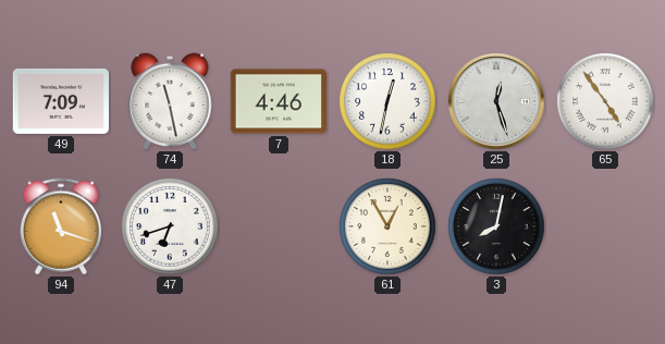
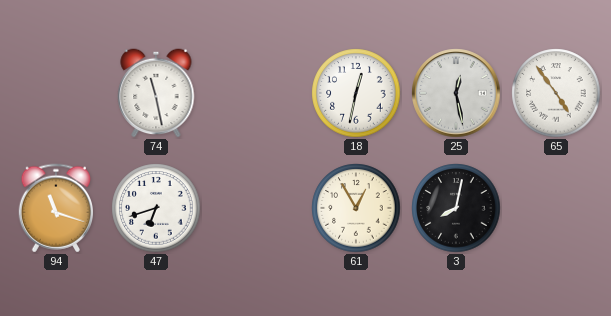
49: 7:09 -> none (61, 101)
7: 4:46 -> none (279, 101)
25: 12:27 -> 12:28 (456, 93)
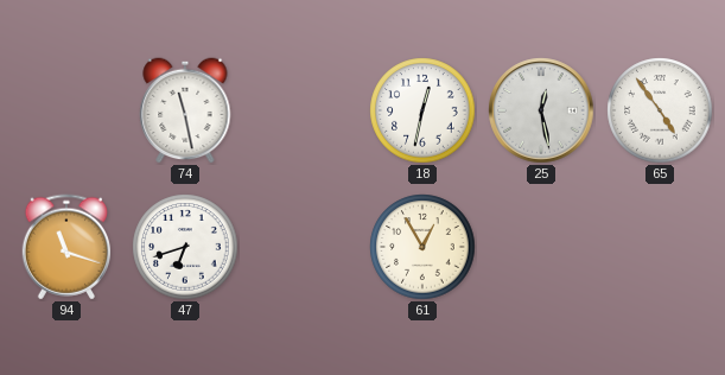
3: 8:02 -> none (456, 208)
